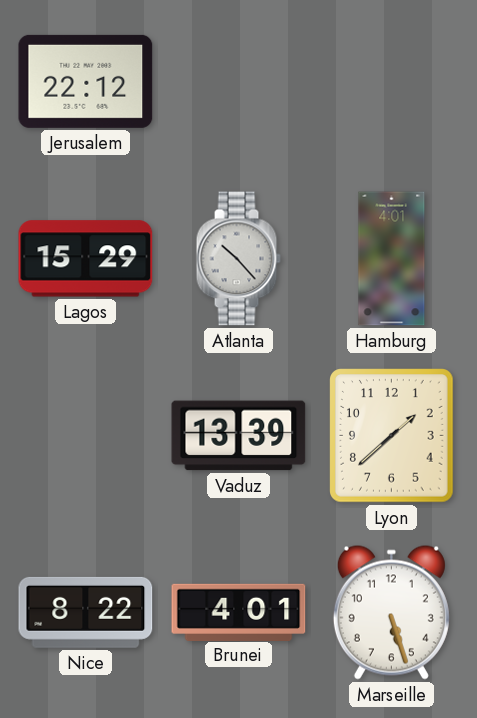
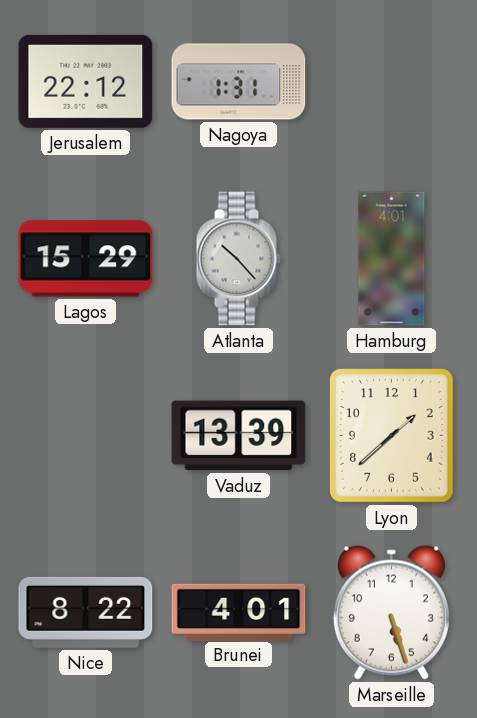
Nagoya: none -> 1:31 (239, 82)
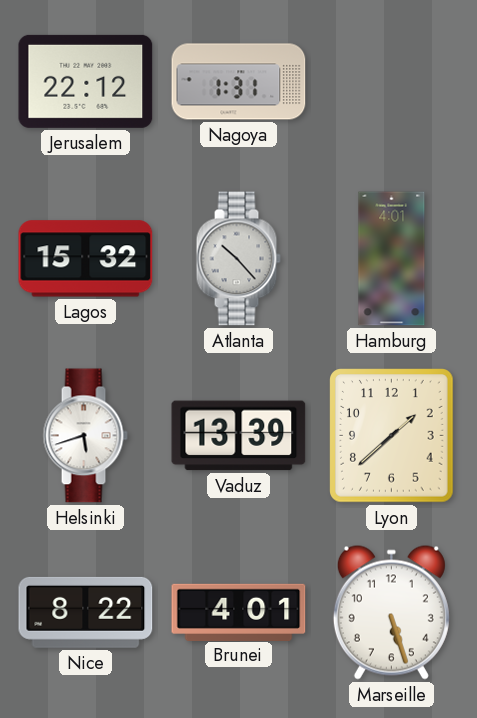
Lagos: 15:29 -> 15:32 (86, 259)
Helsinki: none -> 5:42 (85, 436)
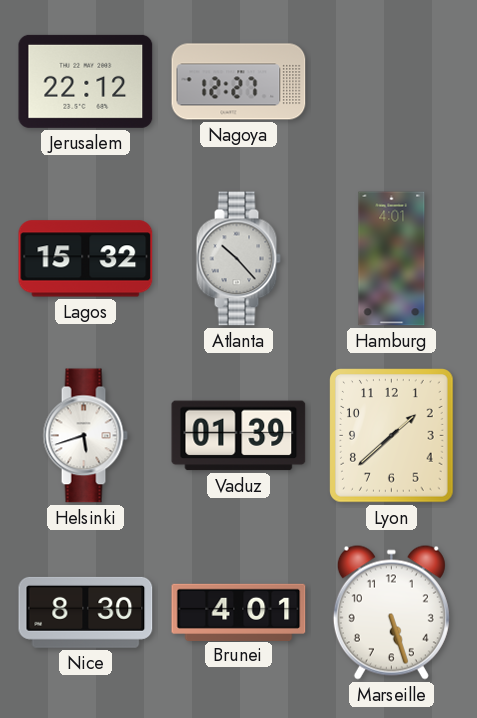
Nagoya: 1:31 -> 12:27 (239, 82)
Vaduz: 13:39 -> 01:39 (239, 436)
Nice: 8:22 -> 8:30 (86, 612)
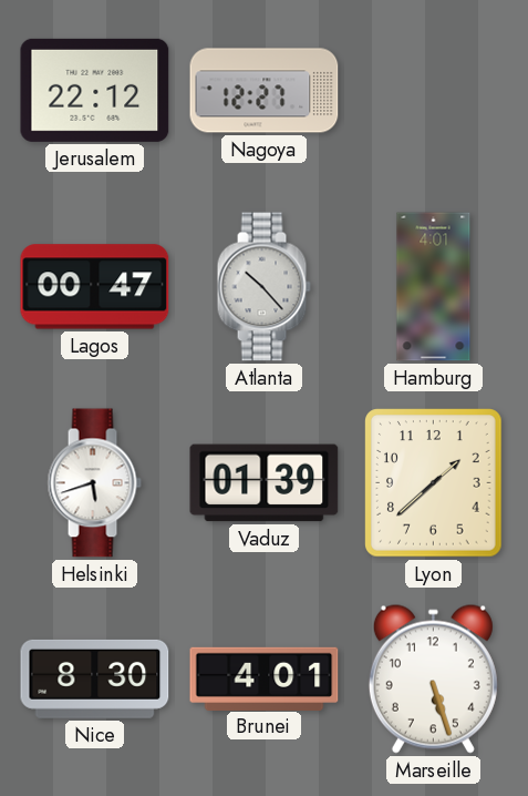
Lagos: 15:32 -> 00:47 (95, 287)
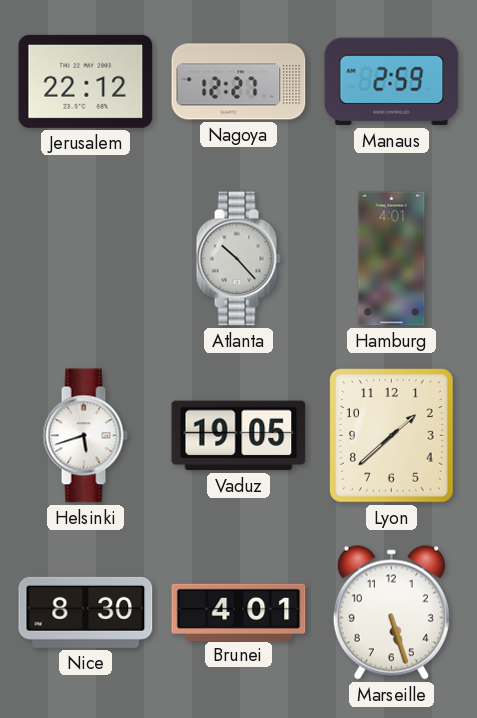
Manaus: none -> 2:59 (392, 82)
Lagos: 00:47 -> none (95, 287)
Vaduz: 01:39 -> 19:05 (239, 436)
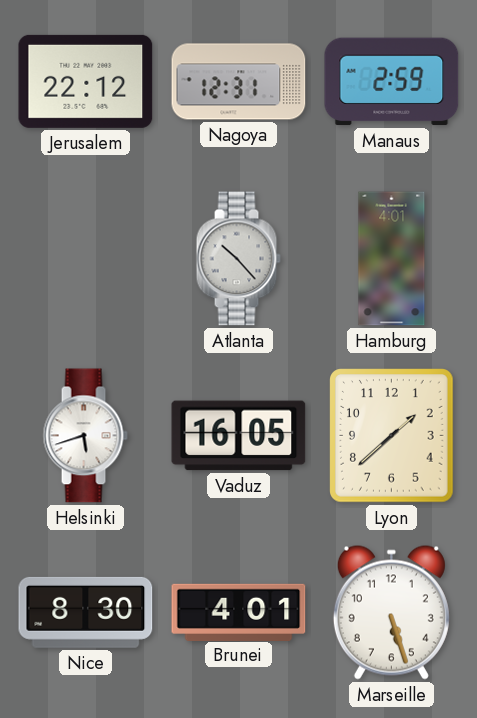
Nagoya: 12:27 -> 12:31 (239, 82)
Vaduz: 19:05 -> 16:05 (239, 436)
